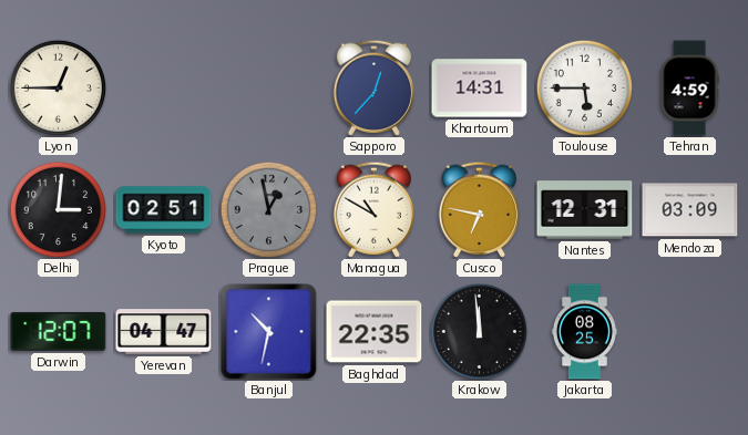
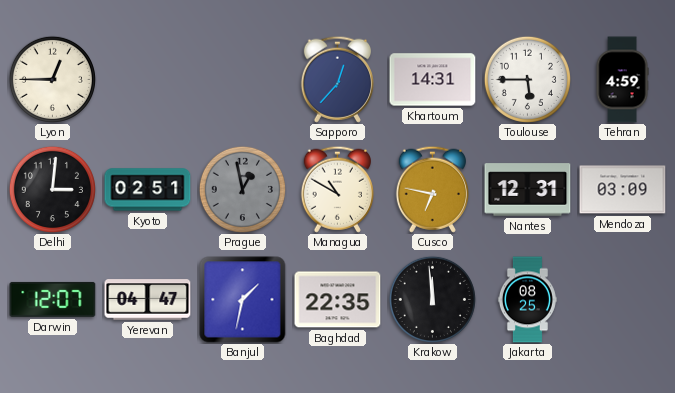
Banjul: 10:32 -> 1:32 (243, 300)
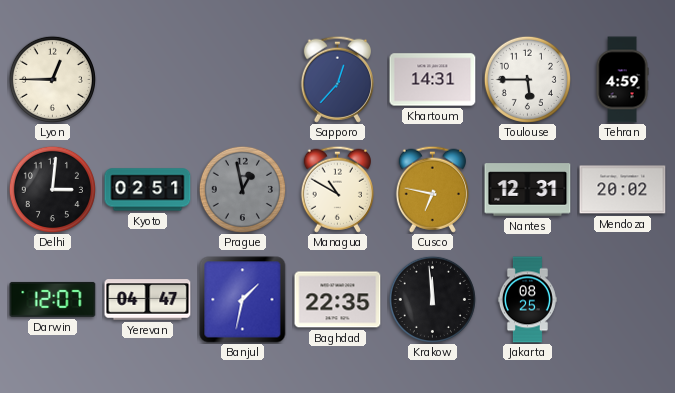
Mendoza: 03:09 -> 20:02 (623, 190)
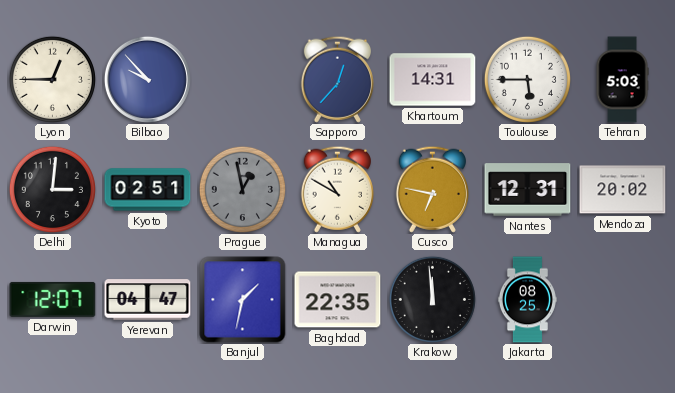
Bilbao: none -> 9:53 (147, 79)
Tehran: 4:59 -> 5:03 (622, 80)
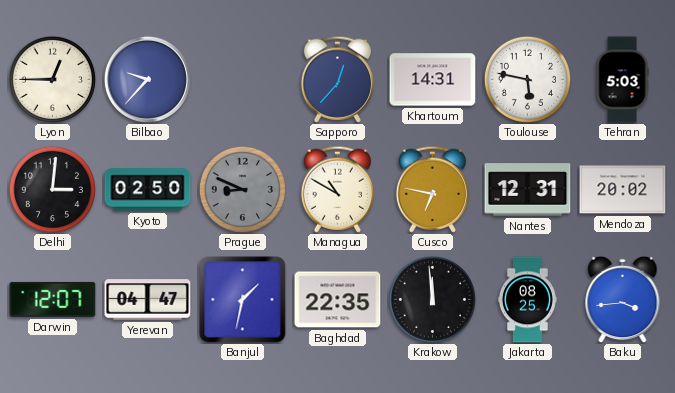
Bilbao: 9:53 -> 9:37 (147, 79)
Toulouse: 5:45 -> 5:47 (527, 79)
Kyoto: 02:51 -> 02:50 (148, 190)
Prague: 12:58 -> 8:49 (242, 189)
Baku: none -> 3:44 (623, 299)
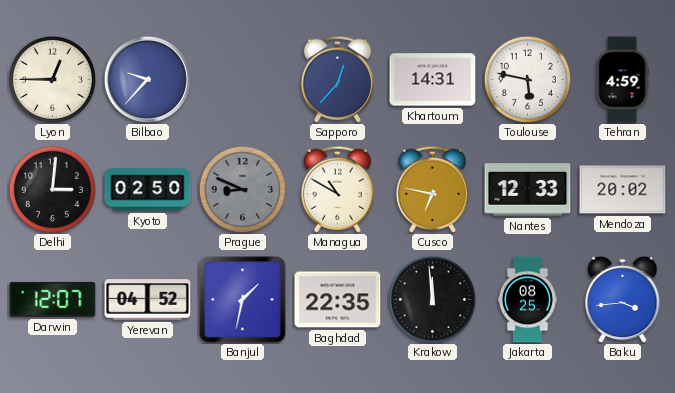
Tehran: 5:03 -> 4:59 (622, 80)
Nantes: 12:31 -> 12:33 (528, 190)
Yerevan: 04:47 -> 04:52 (148, 300)
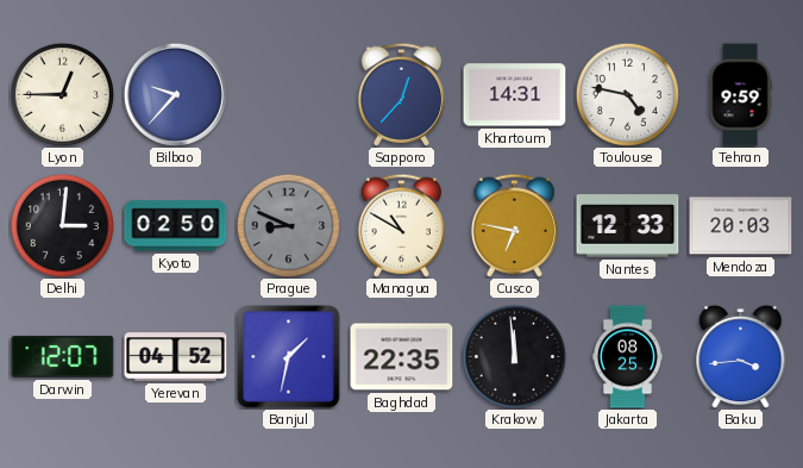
Toulouse: 5:47 -> 4:47 (627, 94)
Tehran: 4:59 -> 9:59 (740, 95)
Mendoza: 20:02 -> 20:03 (741, 226)
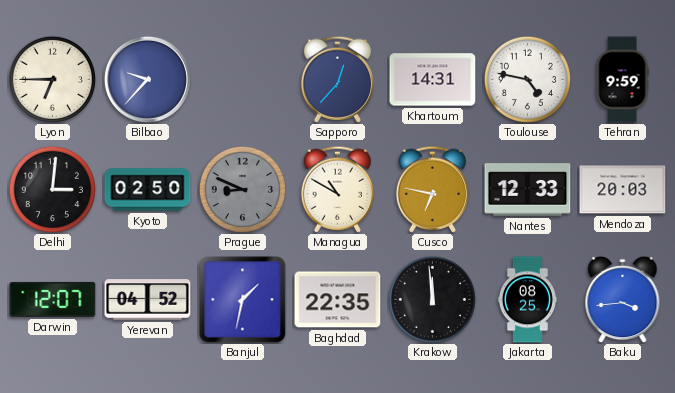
Lyon: 12:45 -> 6:45 (52, 79)
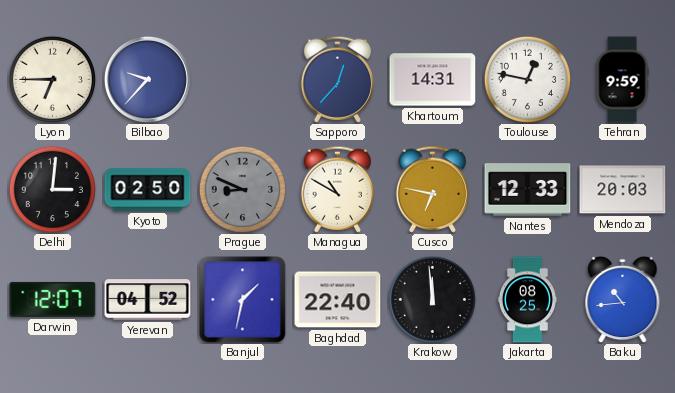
Toulouse: 4:47 -> 12:47 (527, 79)
Baghdad: 22:35 -> 22:40 (338, 300)
Baku: 3:44 -> 10:44 (623, 299)
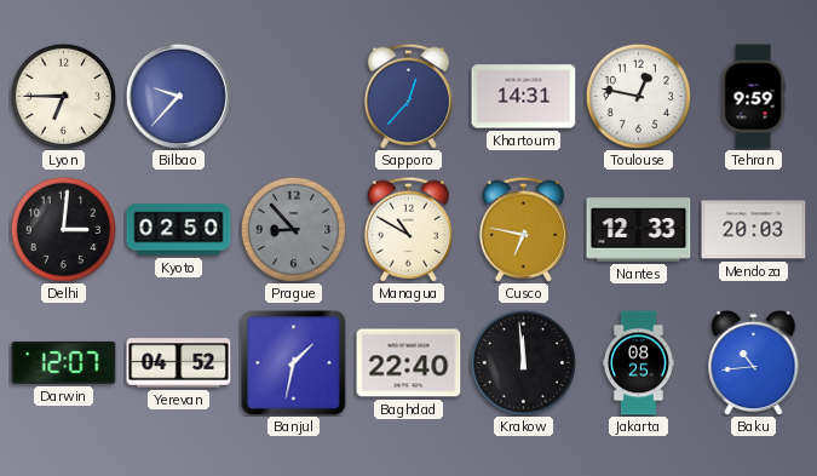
Prague: 8:49 -> 8:53 (293, 229)
